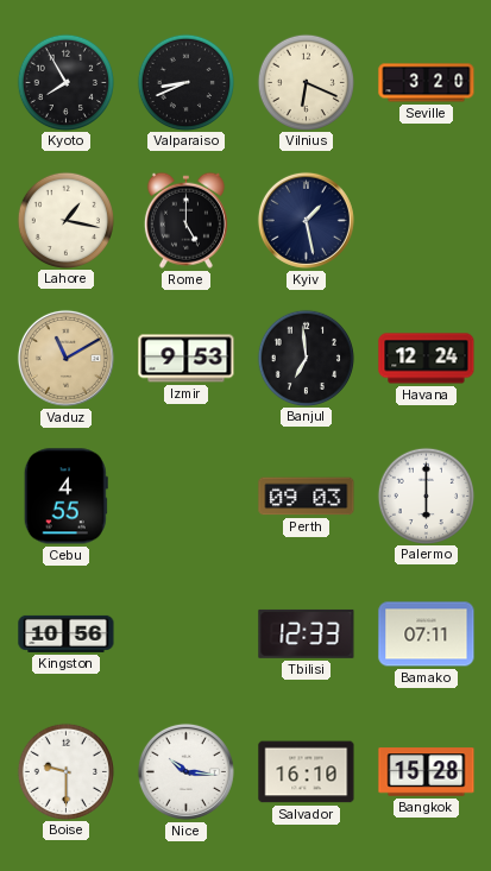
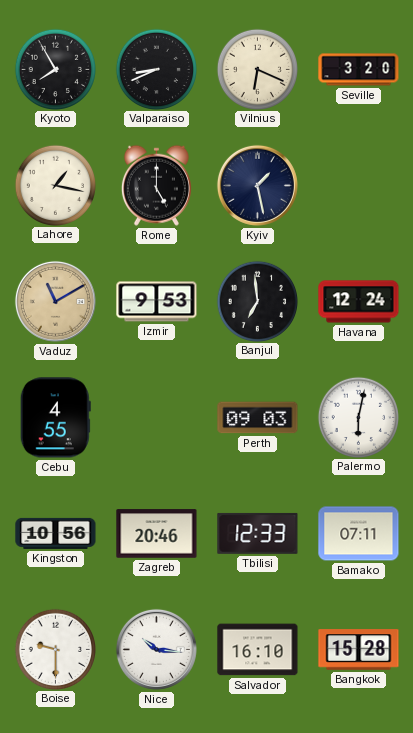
Palermo: 6:00 -> 6:02 (358, 417)
Zagreb: none -> 20:46 (157, 534)
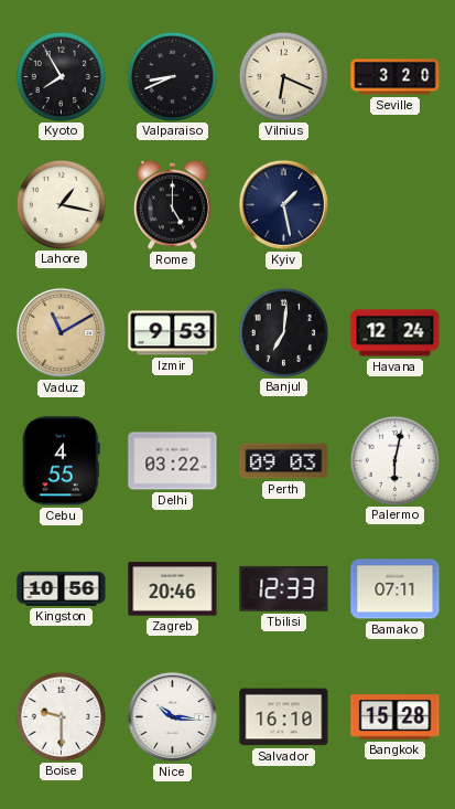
Banjul: 6:59 -> 7:01 (283, 332)
Delhi: none -> 03:22 (173, 461)
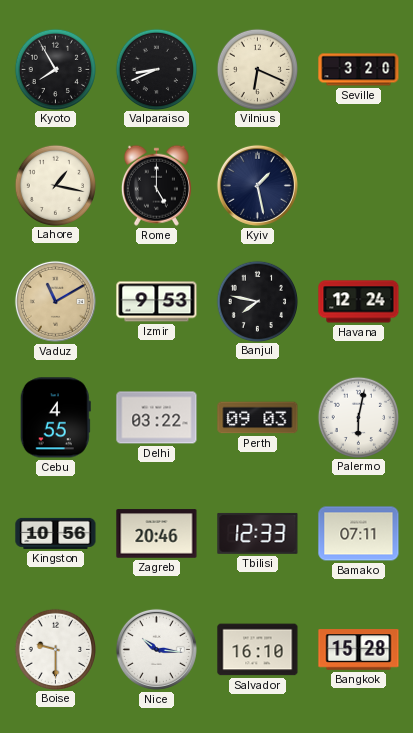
Banjul: 7:01 -> 7:47 (257, 301)
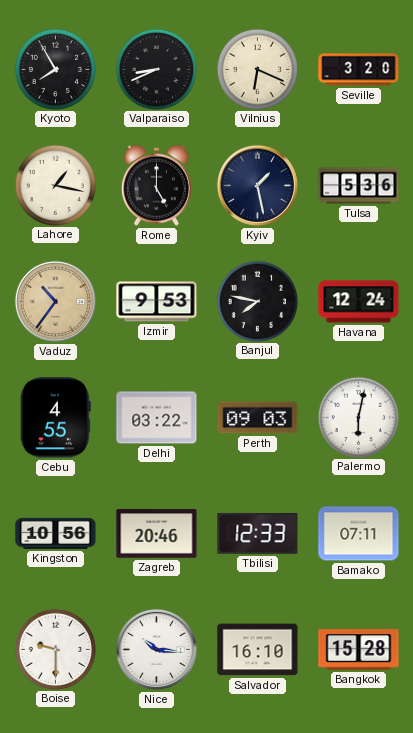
Tulsa: none -> 5:36 (359, 186)
Vaduz: 11:10 -> 10:36 (55, 301)
